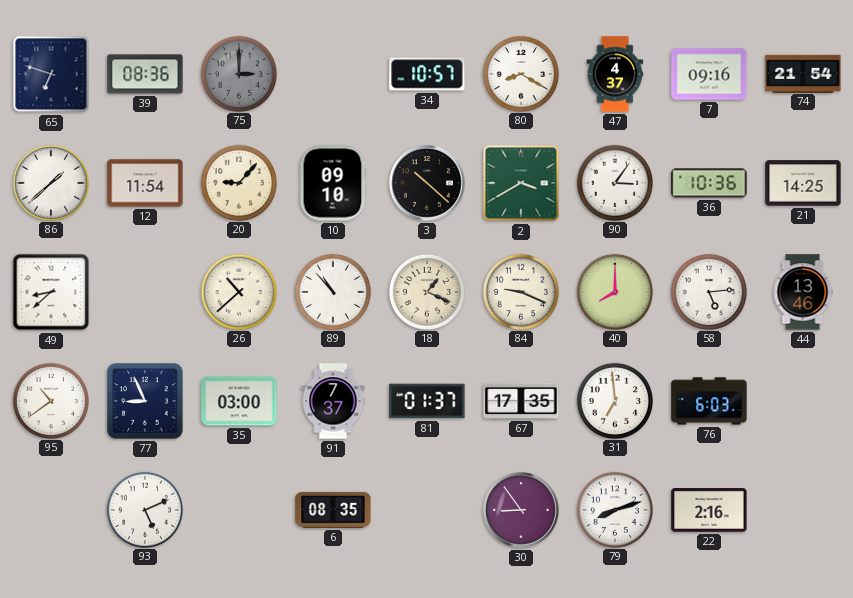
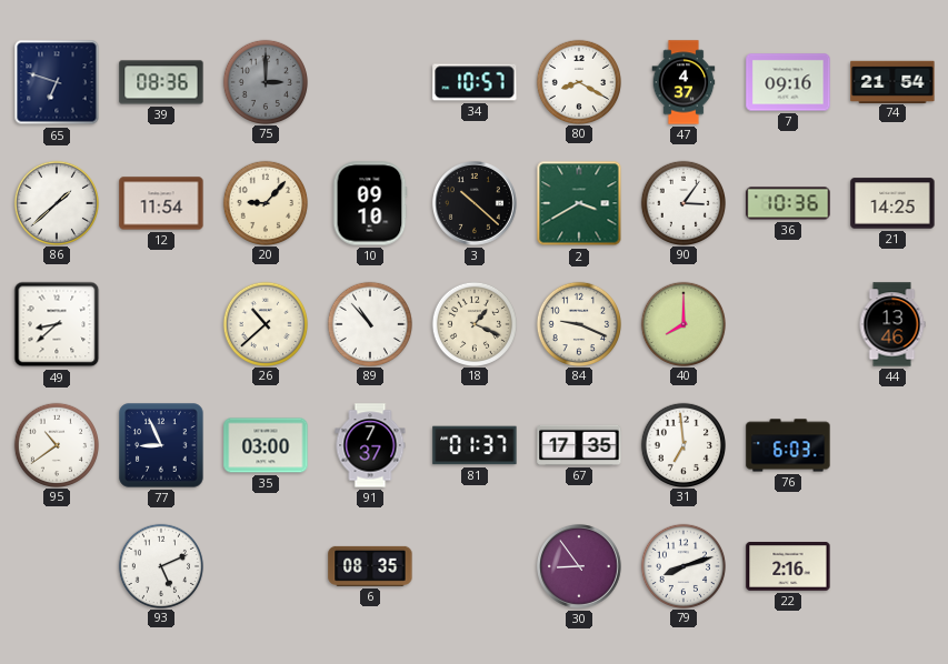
58: 5:14 -> none (708, 291)
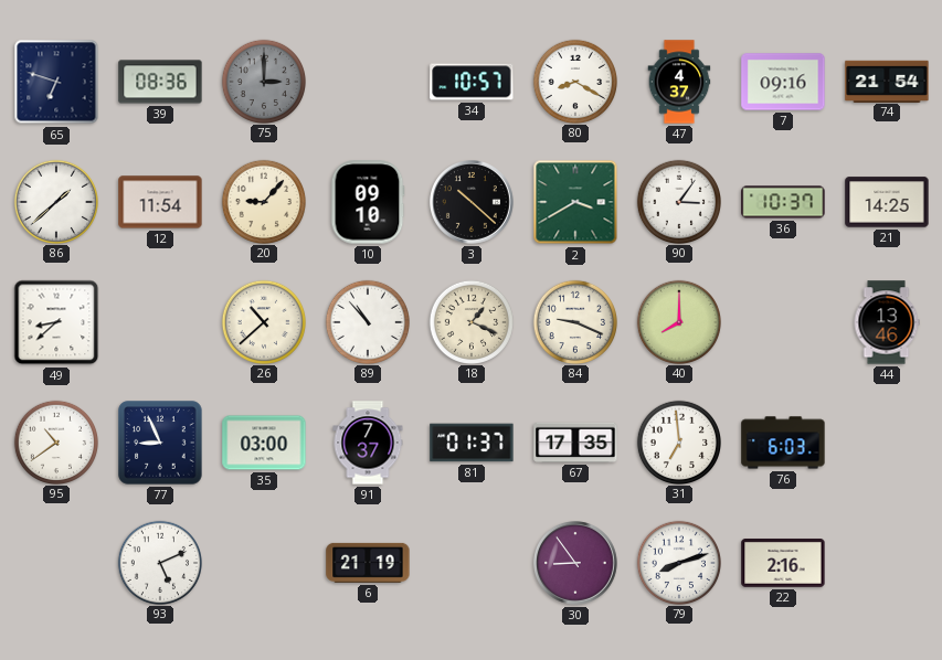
36: 10:36 -> 10:37 (783, 202)
6: 08:35 -> 21:19 (368, 563)
